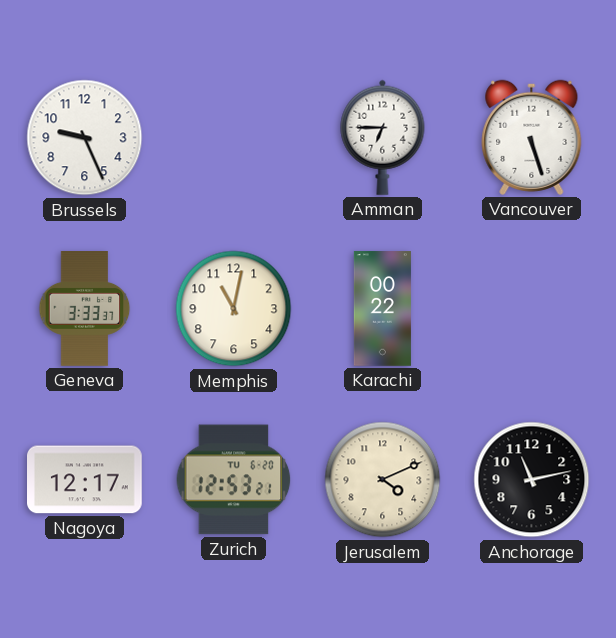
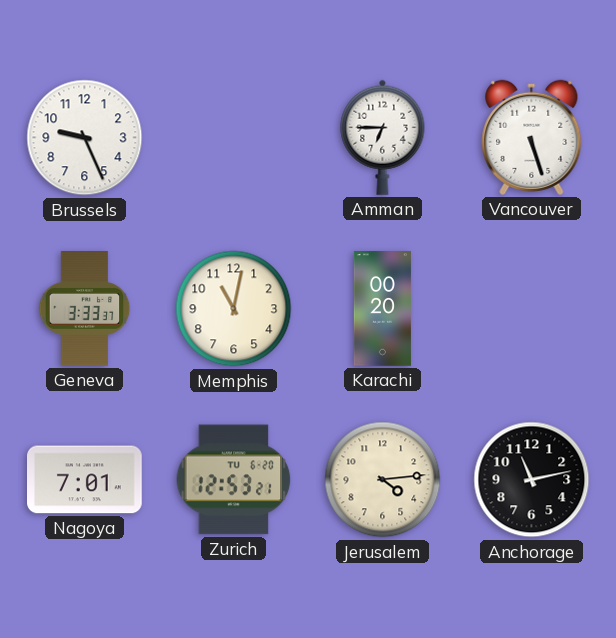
Karachi: 00:22 -> 00:20 (382, 309)
Nagoya: 12:17 -> 7:01 (85, 480)
Jerusalem: 4:11 -> 4:14 (383, 480)
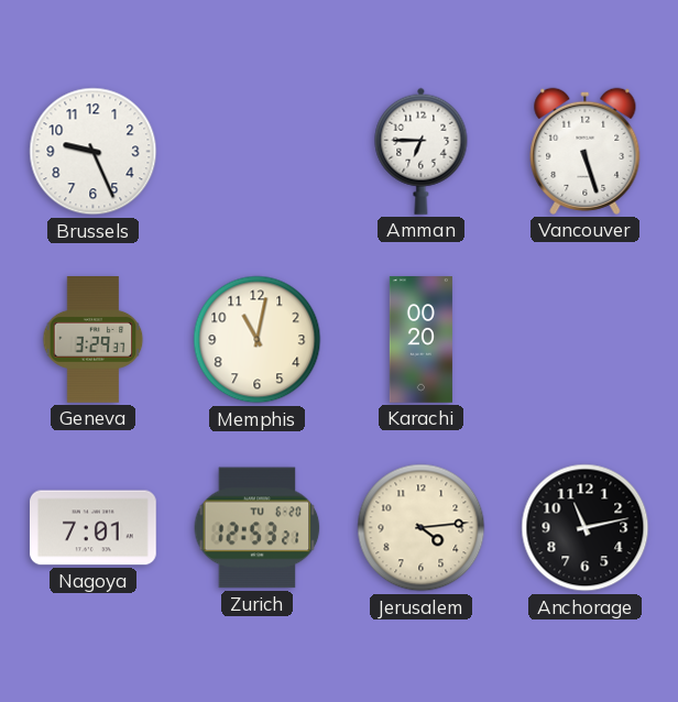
Geneva: 3:33 -> 3:29 (94, 340)
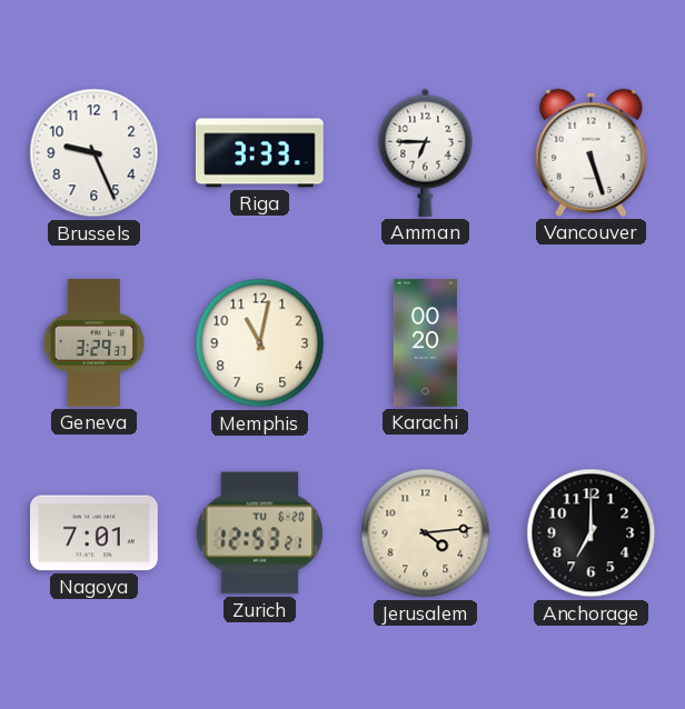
Riga: none -> 3:33 (260, 153)
Anchorage: 11:13 -> 7:00 (592, 533)
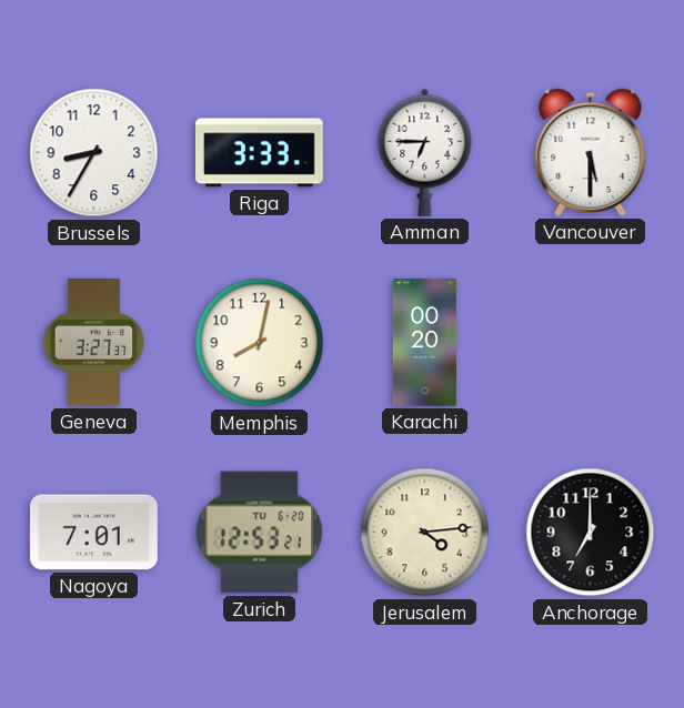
Brussels: 9:26 -> 8:35 (94, 153)
Vancouver: 5:27 -> 5:30 (591, 152)
Geneva: 3:29 -> 3:27 (94, 343)
Memphis: 11:02 -> 8:02 (260, 343)
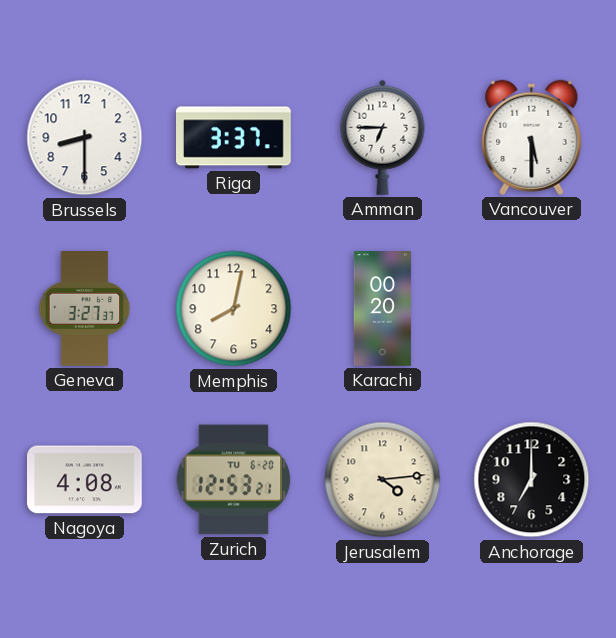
Brussels: 8:35 -> 8:30 (85, 138)
Riga: 3:33 -> 3:37 (234, 138)
Nagoya: 7:01 -> 4:08 (85, 480)
